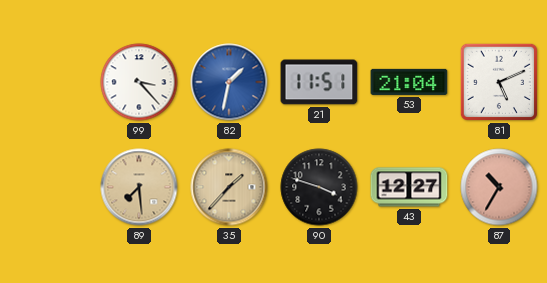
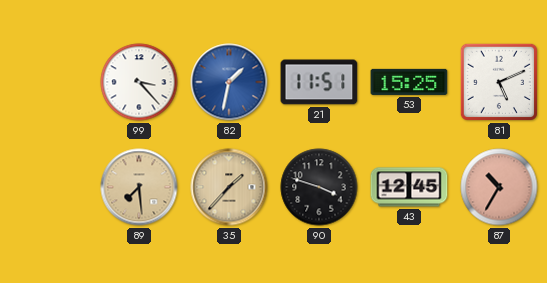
53: 21:04 -> 15:25 (409, 82)
43: 12:27 -> 12:45 (409, 187)
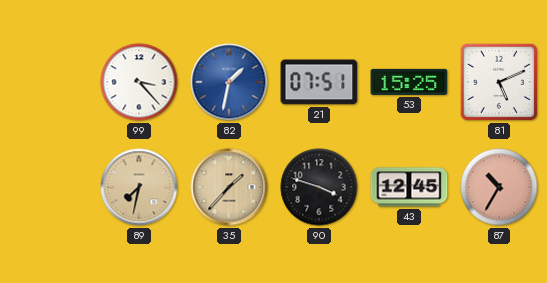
21: 11:51 -> 07:51 (319, 82)
89: 7:29 -> 7:32 (139, 187)
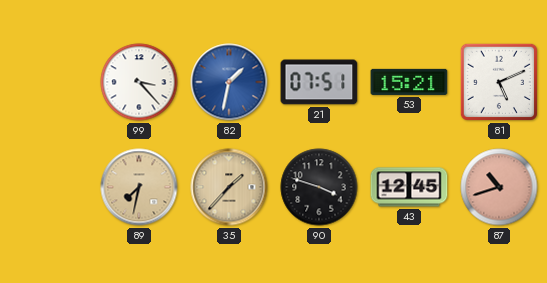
53: 15:25 -> 15:21 (409, 82)
87: 10:35 -> 10:42 (499, 187)
